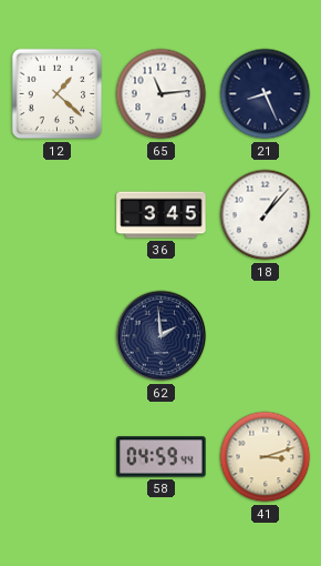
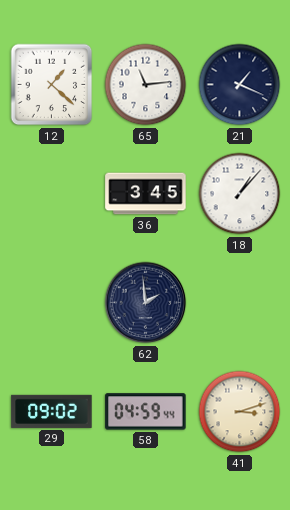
21: 8:26 -> 1:19 (240, 85)
29: none -> 09:02 (52, 411)
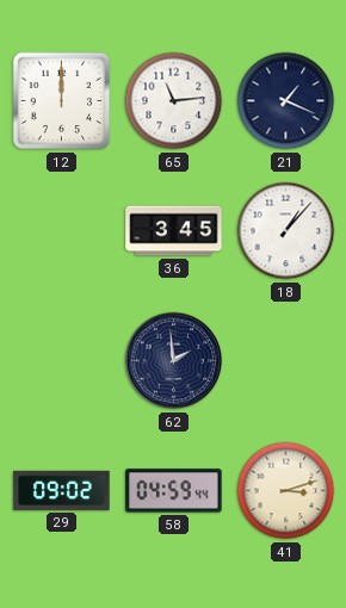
12: 1:22 -> 12:00 (62, 101)
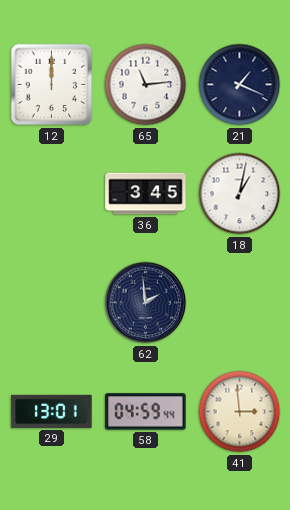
18: 1:07 -> 1:02 (240, 194)
29: 09:02 -> 13:01 (52, 411)
41: 3:12 -> 2:59 (240, 412)
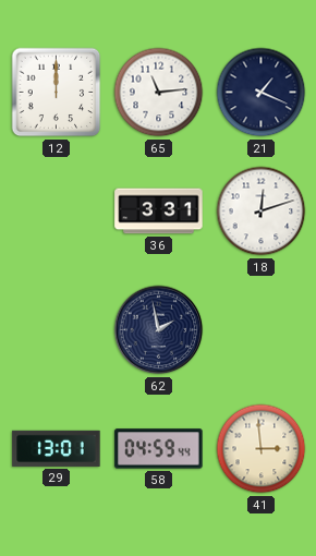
36: 3:45 -> 3:31 (159, 211)
18: 1:02 -> 12:12 (262, 211)
62: 1:59 -> 1:58 (159, 330)
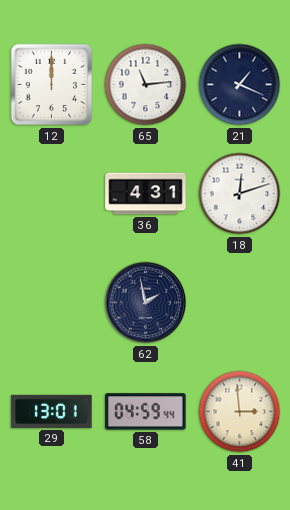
36: 3:31 -> 4:31 (146, 194)
